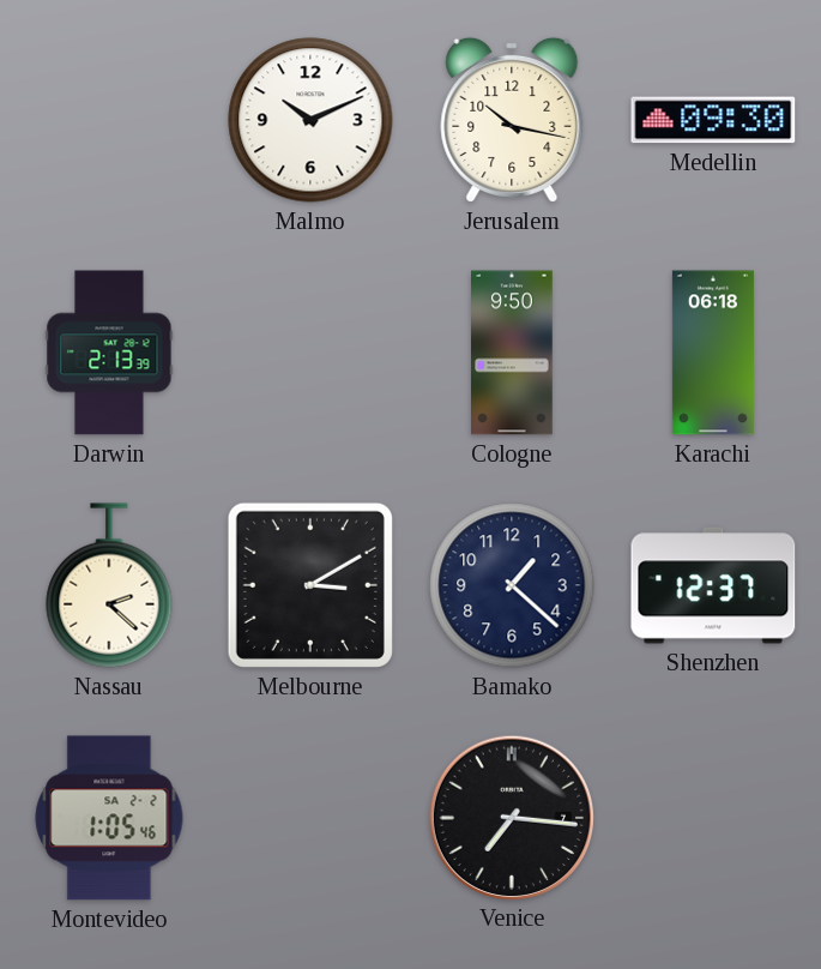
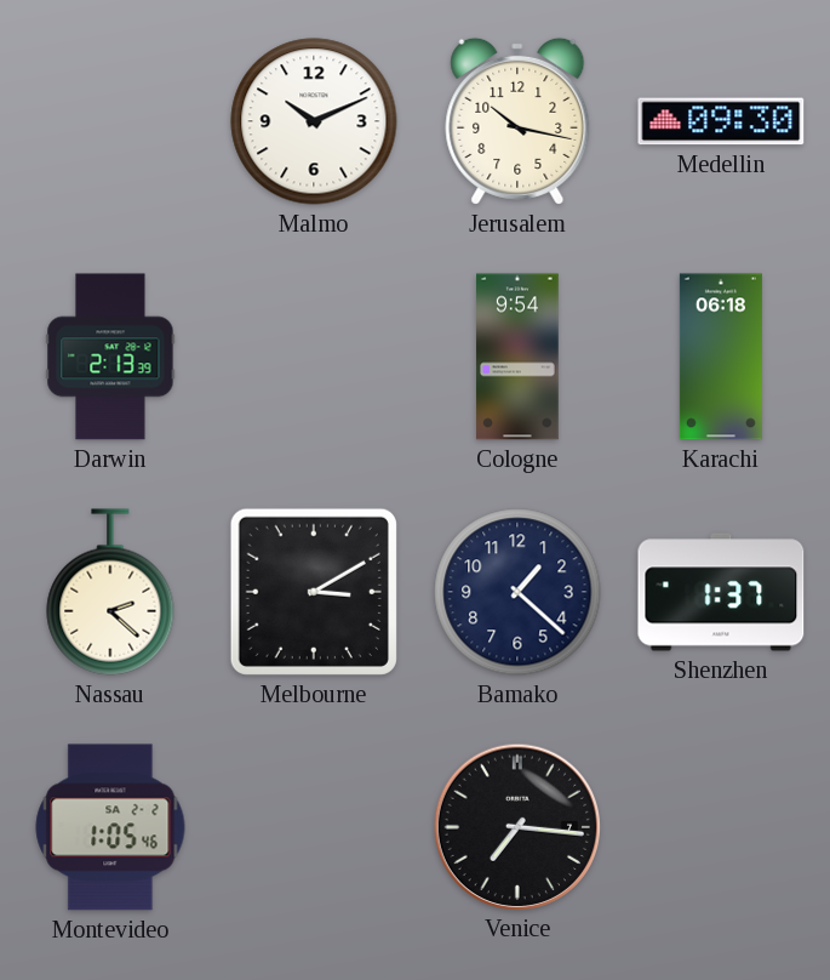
Cologne: 9:50 -> 9:54 (517, 357)
Shenzhen: 12:37 -> 1:37 (721, 592)
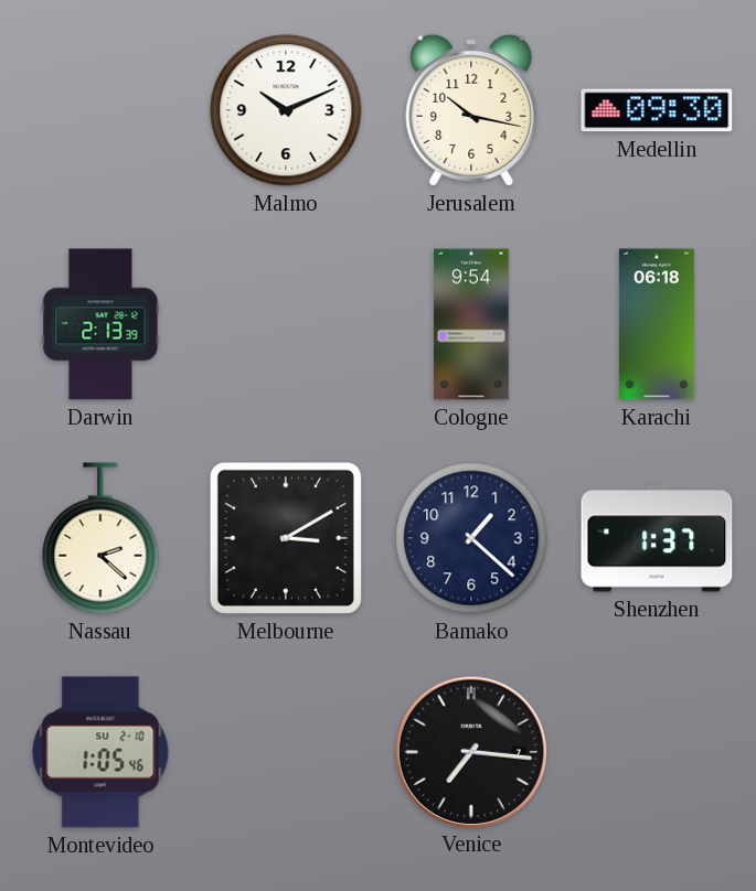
Montevideo date: SA 2-2 -> SU 2-10 (100, 752)
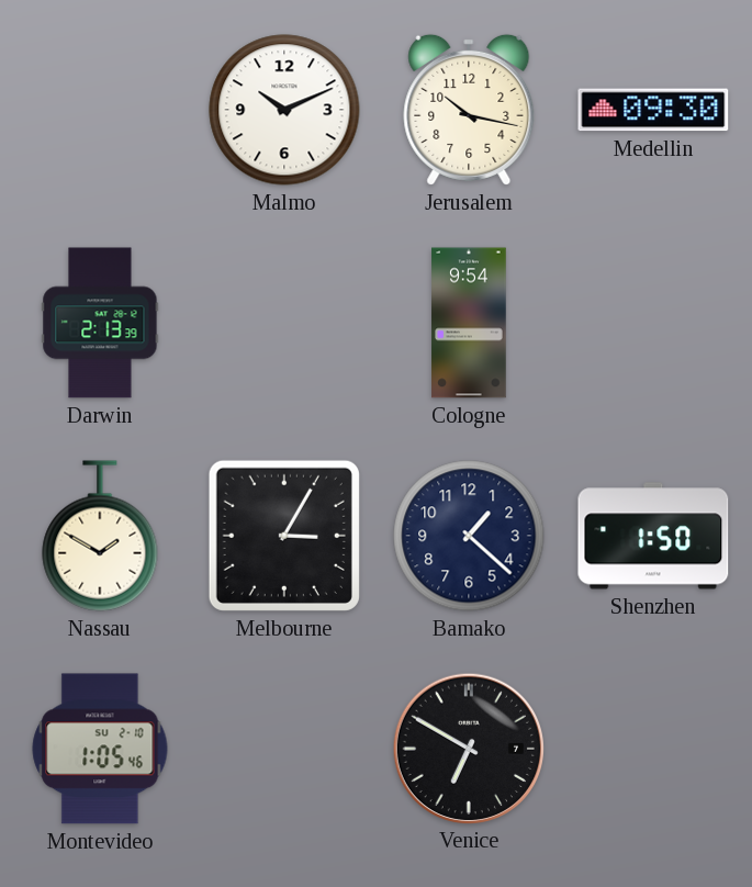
Karachi: 06:18 -> none (657, 324)
Nassau: 2:22 -> 1:50 (100, 536)
Melbourne: 3:10 -> 3:05 (284, 536)
Shenzhen: 1:37 -> 1:50 (653, 536)
Venice: 7:16 -> 6:50 (468, 748)
